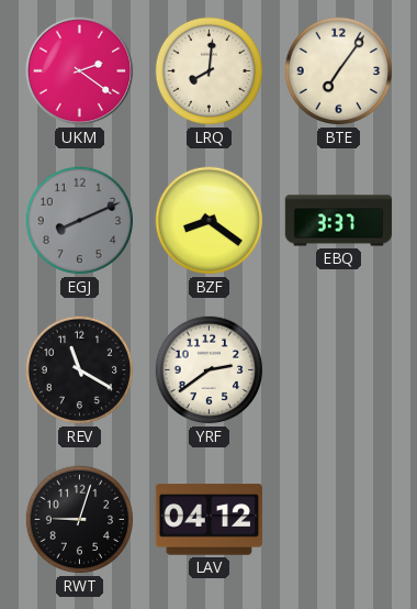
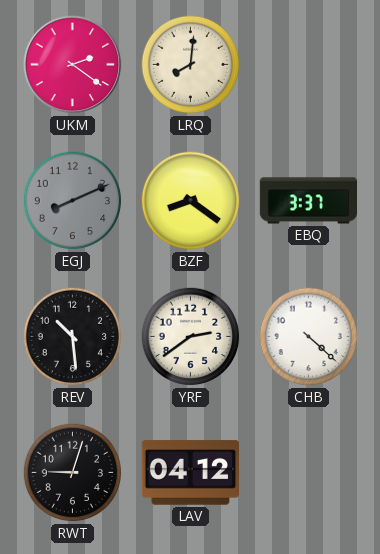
BTE: 7:06 -> none (339, 71)
REV: 11:20 -> 10:29 (73, 337)
CHB: none -> 4:22 (309, 337)
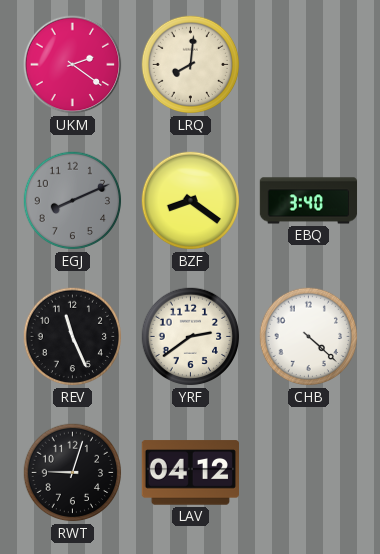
EBQ: 3:37 -> 3:40 (309, 201)
REV: 10:29 -> 11:26 (73, 337)
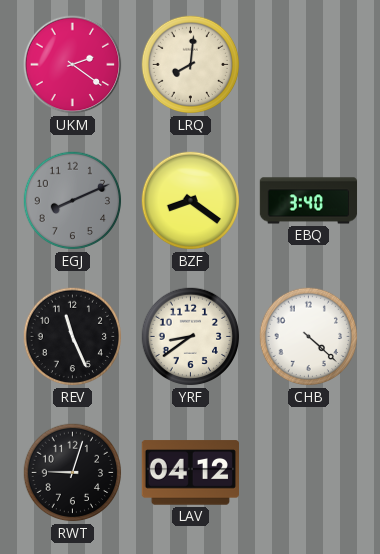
YRF: 2:39 -> 8:39 (191, 337)
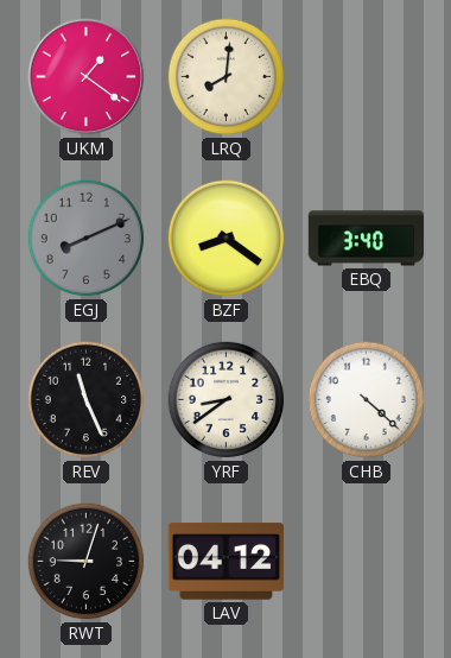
UKM: 2:21 -> 1:21 (87, 77)
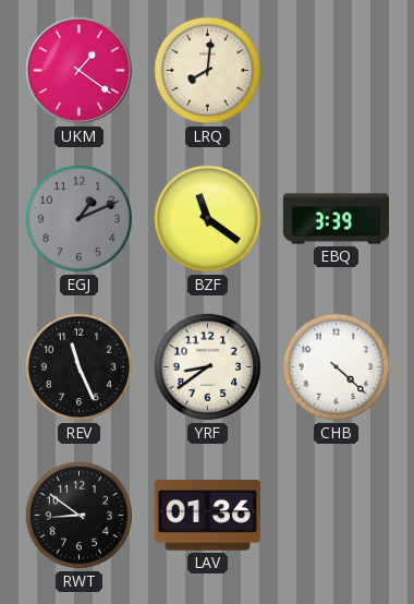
EGJ: 8:11 -> 1:11 (80, 219)
BZF: 8:21 -> 11:21 (208, 219)
EBQ: 3:40 -> 3:39 (337, 219)
RWT: 9:03 -> 8:51 (80, 516)
LAV: 04:12 -> 01:36 (207, 516)
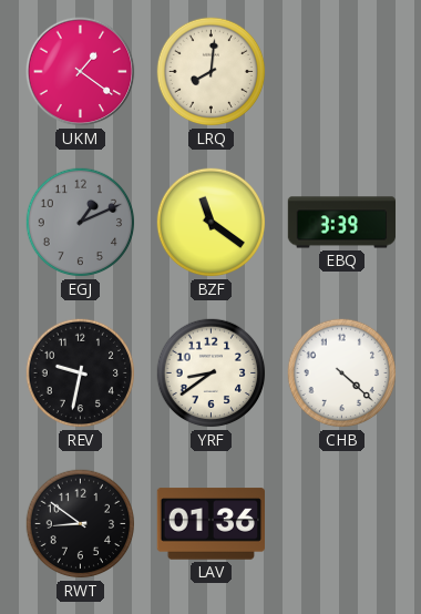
REV: 11:26 -> 9:32 (81, 373)
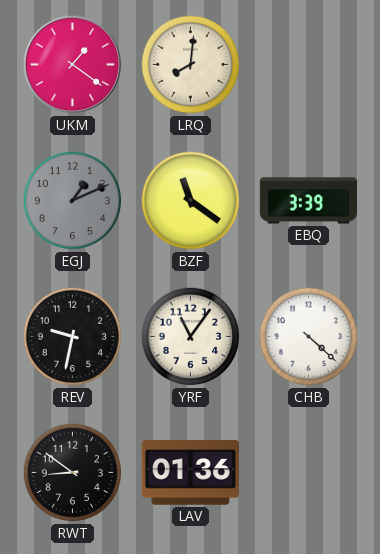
YRF: 8:39 -> 11:06 (191, 337)
